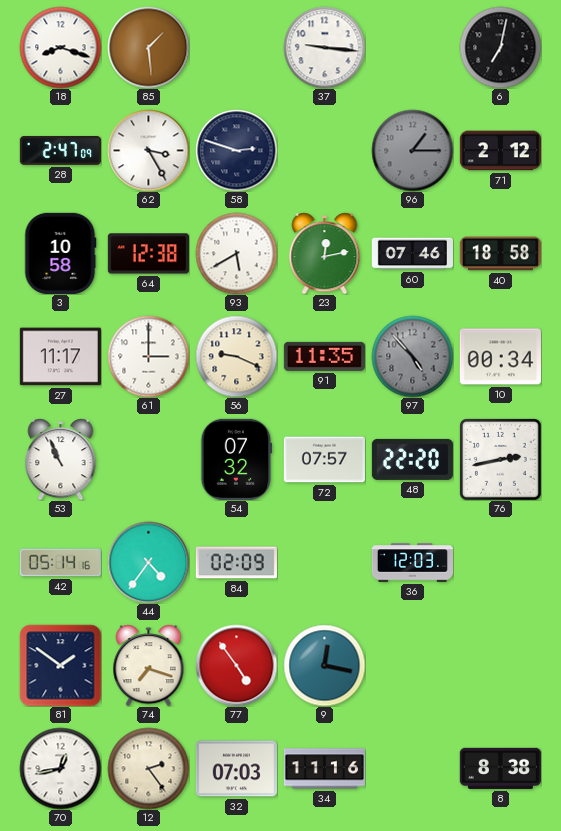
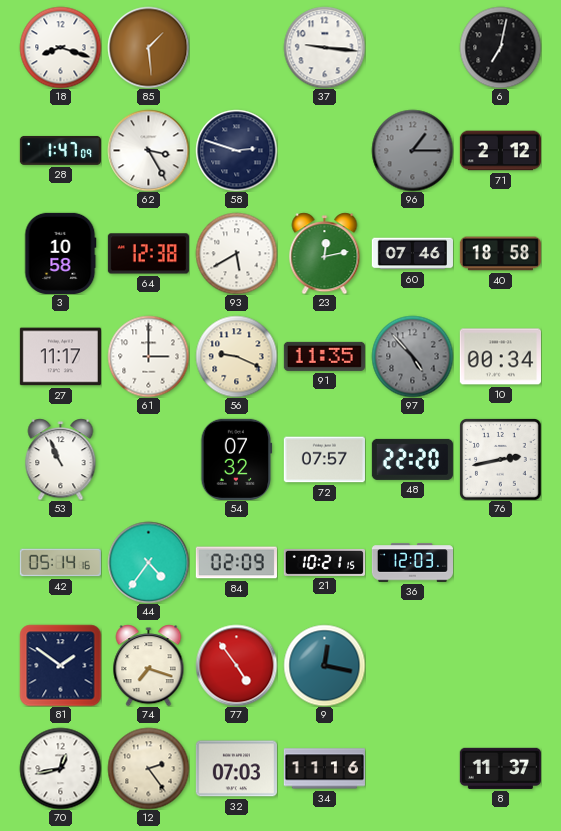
28: 2:47 -> 1:47 (60, 150)
21: none -> 10:21 (324, 563)
8: 8:38 -> 11:37 (500, 768)
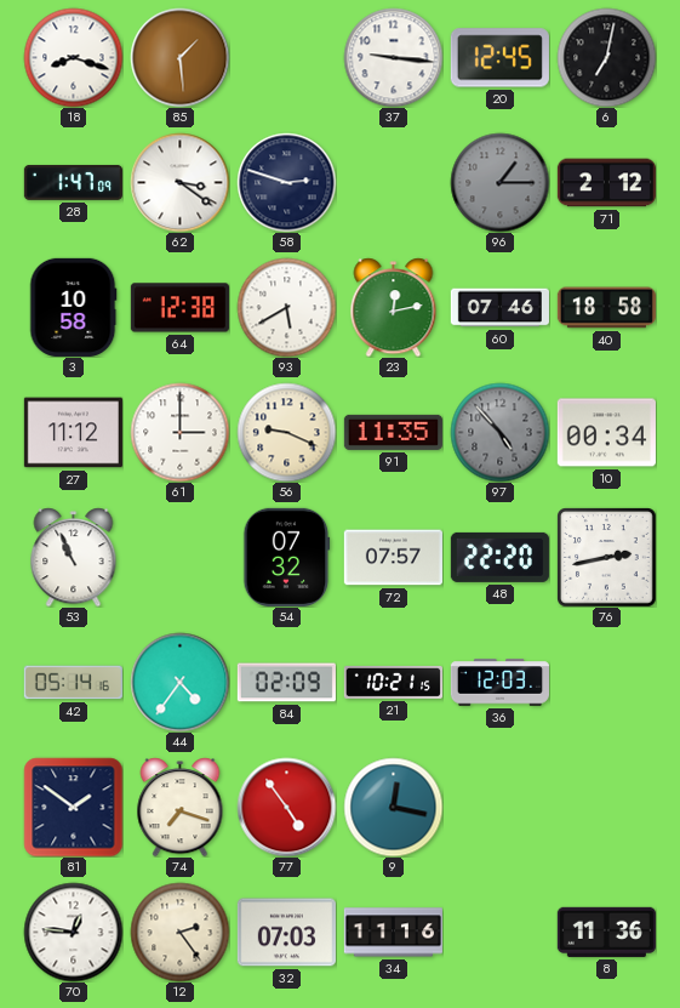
20: none -> 12:45 (499, 58)
62: 3:25 -> 3:21 (179, 182)
27: 11:17 -> 11:12 (73, 433)
70: 12:43 -> 12:46 (73, 932)
8: 11:37 -> 11:36 (606, 932)
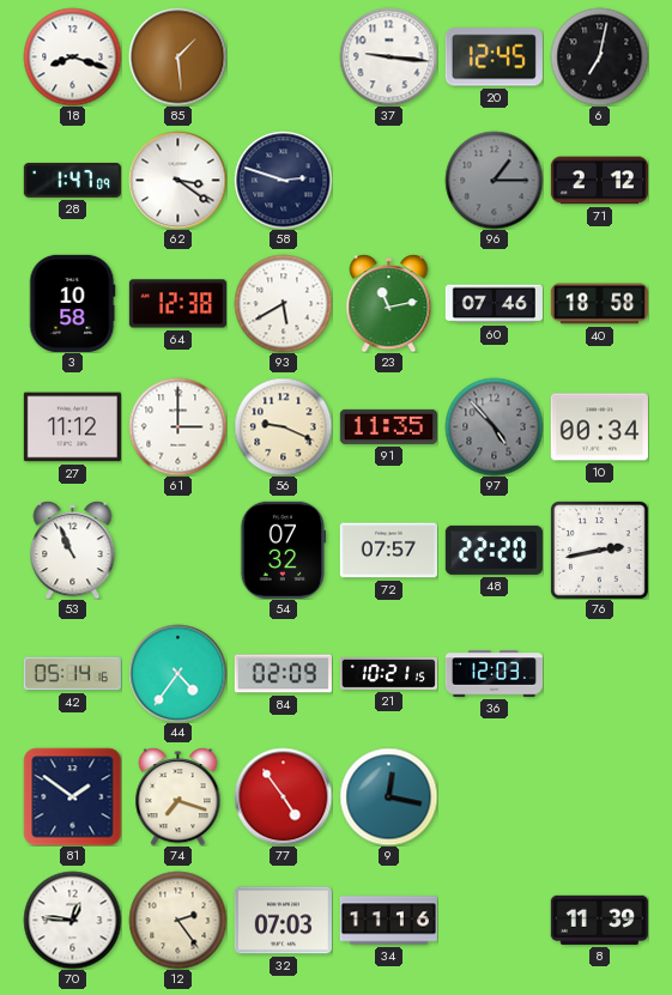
23: 12:13 -> 11:13 (389, 303)
8: 11:36 -> 11:39 (599, 920)
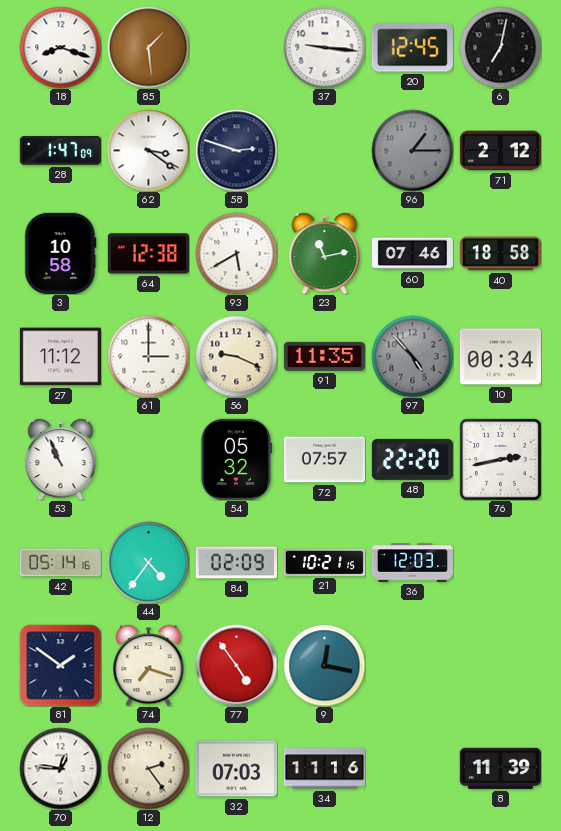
54: 07:32 -> 05:32 (237, 459)
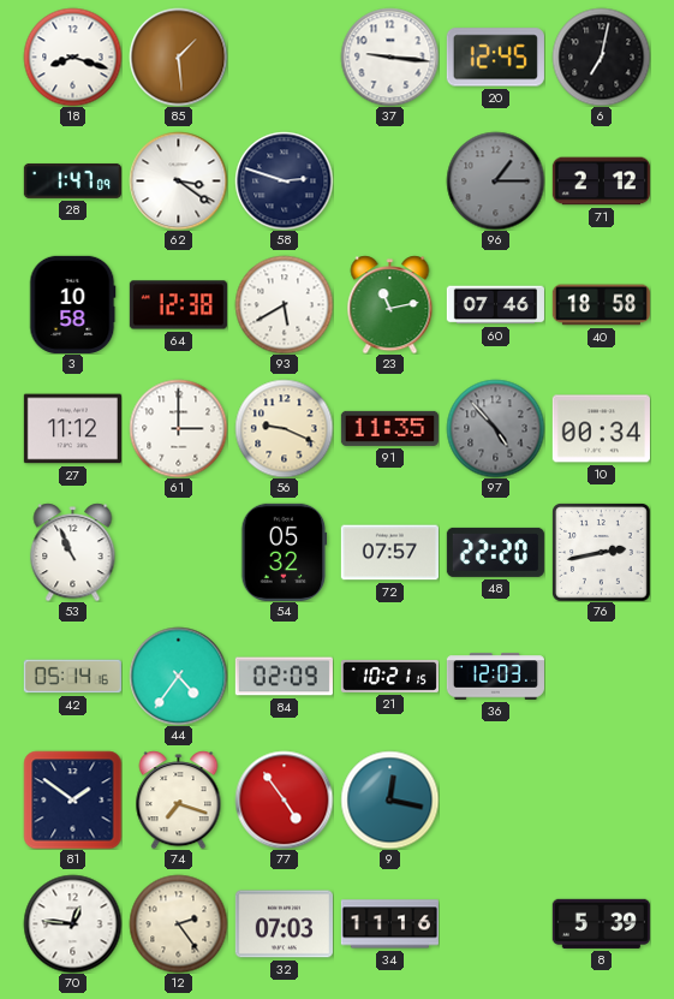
8: 11:39 -> 5:39 (601, 923)
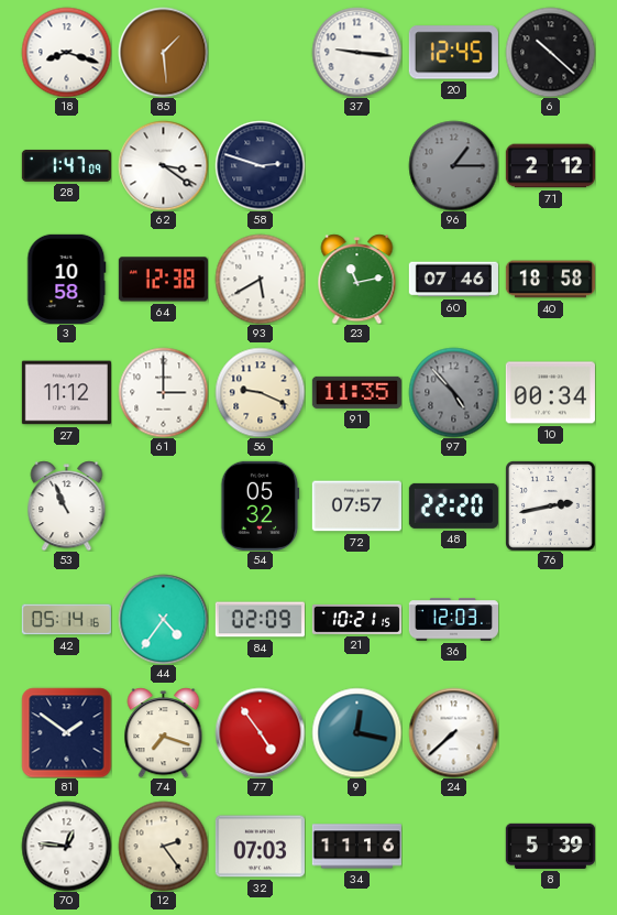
6: 7:02 -> 10:22 (550, 52)
24: none -> 7:38 (453, 732)
